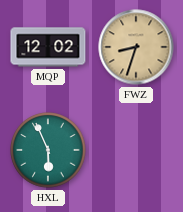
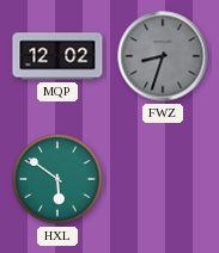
FWZ dial: champagne -> grey (163, 56)
HXL: 5:56 -> 5:51 (57, 179)
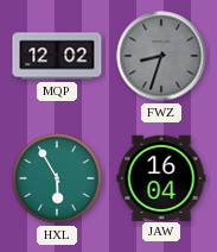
HXL: 5:51 -> 5:55 (57, 178)
JAW: none -> 16:04 (161, 177)
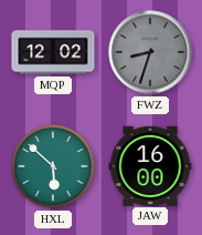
HXL: 5:55 -> 5:52 (53, 166)
JAW: 16:04 -> 16:00 (150, 165)
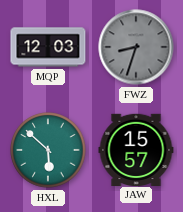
MQP: 12:02 -> 12:03 (48, 47)
JAW: 16:00 -> 15:57 (136, 149)
